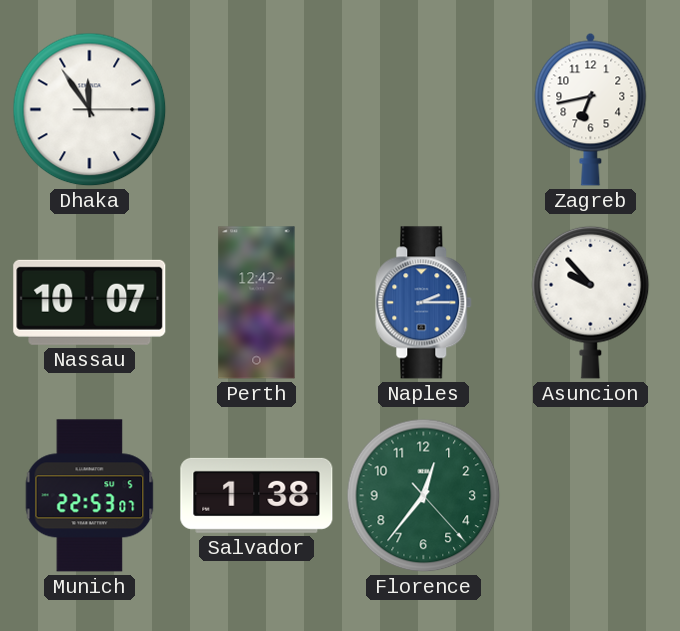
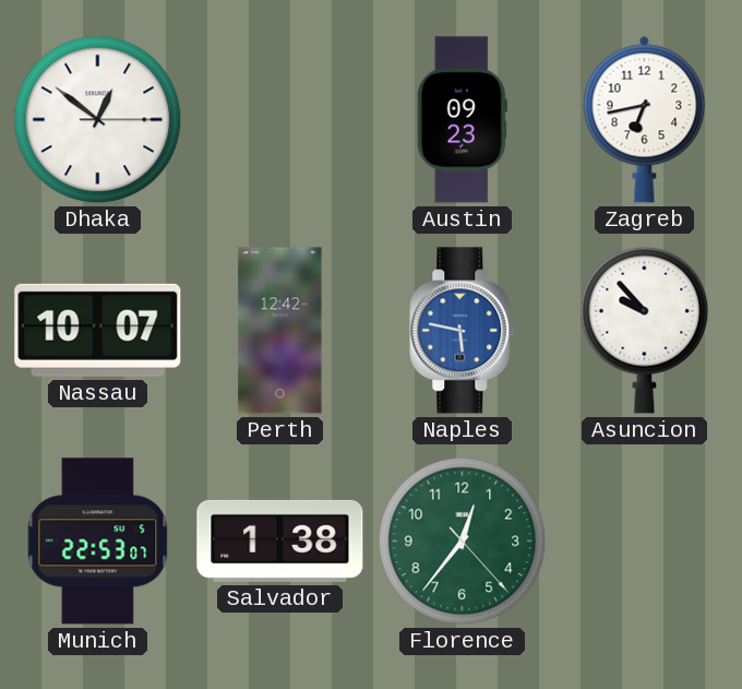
Dhaka: 11:54 -> 12:51 (98, 120)
Austin: none -> 09:23 (462, 120)
Naples: 2:15 -> 5:47 (463, 331)
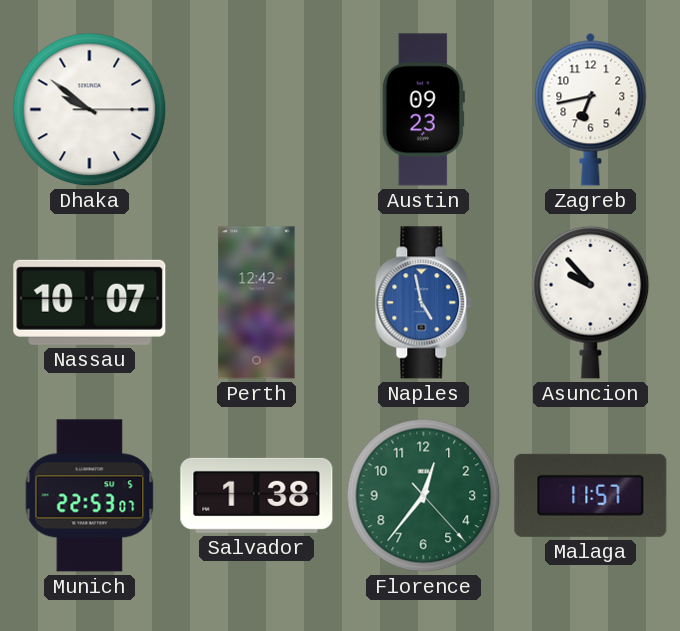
Dhaka: 12:51 -> 9:51 (90, 110)
Naples: 5:47 -> 4:58 (424, 303)
Malaga: none -> 11:57 (591, 495)
